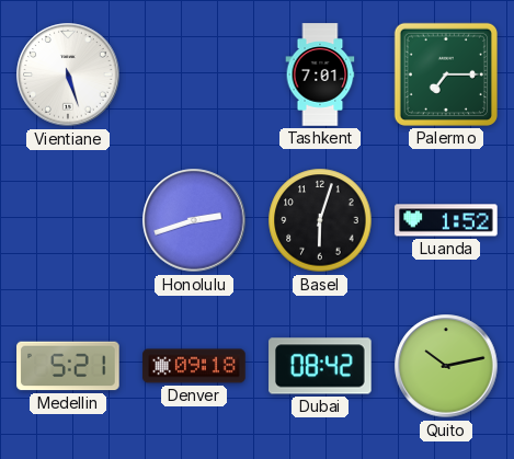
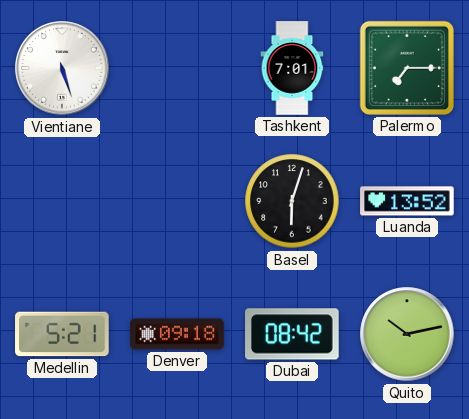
Honolulu: 2:42 -> none (194, 220)
Luanda: 1:52 -> 13:52 (407, 201)
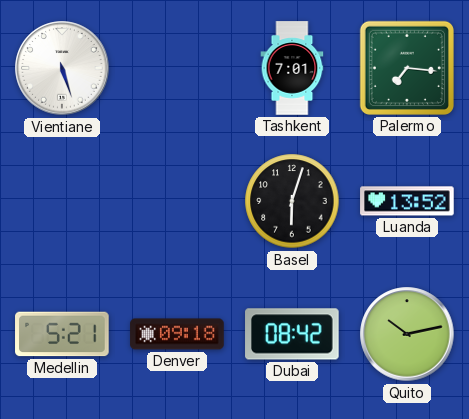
Palermo: 7:15 -> 7:16 (407, 68)
